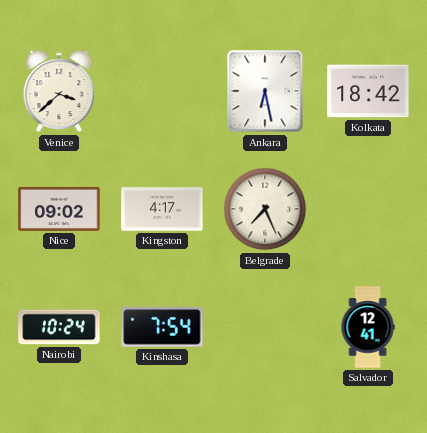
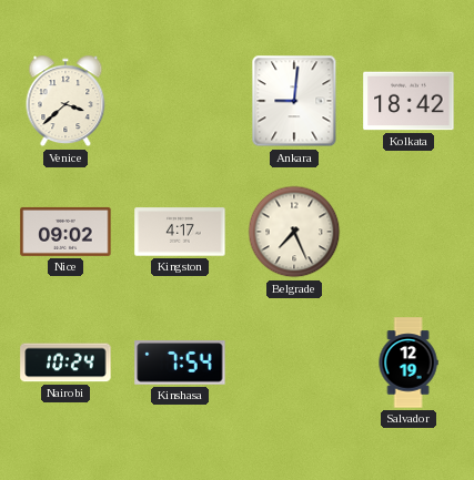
Ankara: 6:28 -> 9:01 (294, 101)
Salvador: 12:41 -> 12:19 (409, 362)
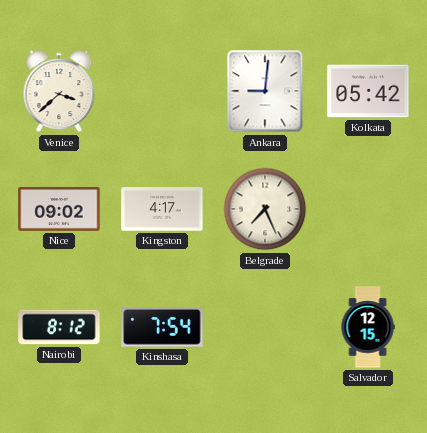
Kolkata: 18:42 -> 05:42 (368, 91)
Nairobi: 10:24 -> 8:12 (59, 327)
Salvador: 12:19 -> 12:15 (368, 327)
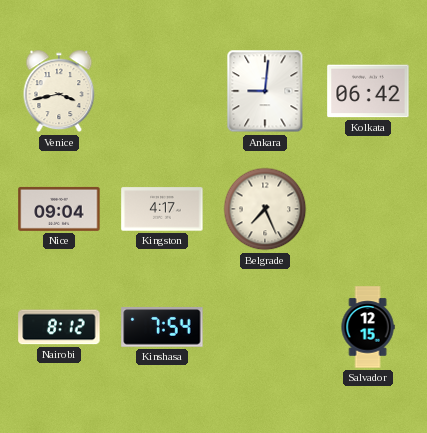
Venice: 3:38 -> 3:43 (59, 91)
Kolkata: 05:42 -> 06:42 (368, 91)
Nice: 09:02 -> 09:04 (59, 209)
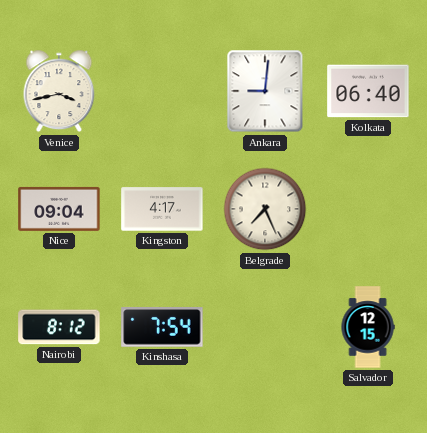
Kolkata: 06:42 -> 06:40 (368, 91)
